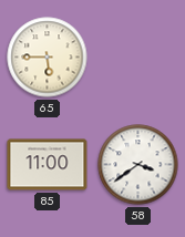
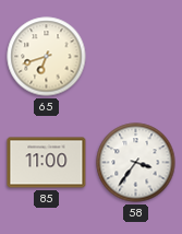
65: 5:45 -> 6:42 (47, 57)
58: 3:39 -> 3:36 (136, 163)
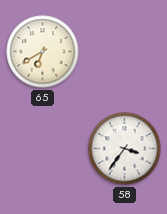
65: 6:42 -> 6:40 (43, 52)
85: 11:00 -> none (47, 163)
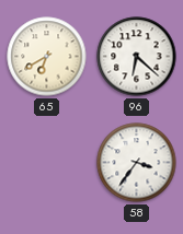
96: none -> 6:22 (137, 57)
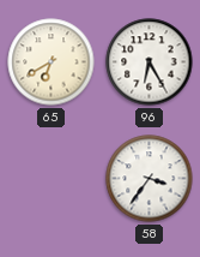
96: 6:22 -> 6:25 (150, 62)
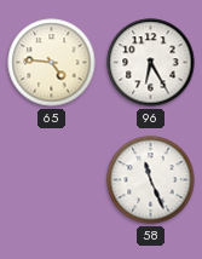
65: 6:40 -> 4:46 (52, 63)
58: 3:36 -> 11:26 (151, 180)
